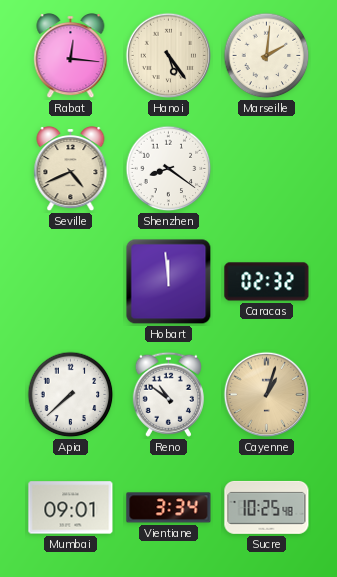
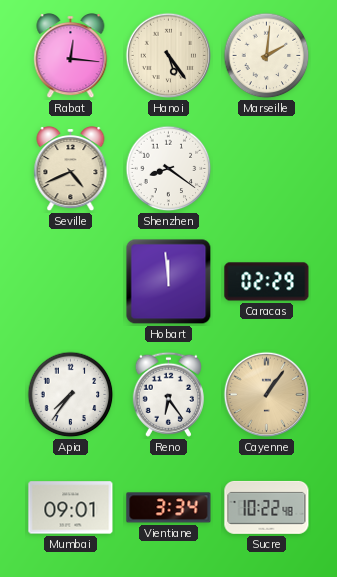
Caracas: 02:32 -> 02:29 (267, 282)
Apia: 7:38 -> 7:36 (71, 395)
Reno: 10:51 -> 6:24 (168, 394)
Cayenne: 1:03 -> 1:06 (267, 395)
Sucre: 10:25 -> 10:22 (267, 507)
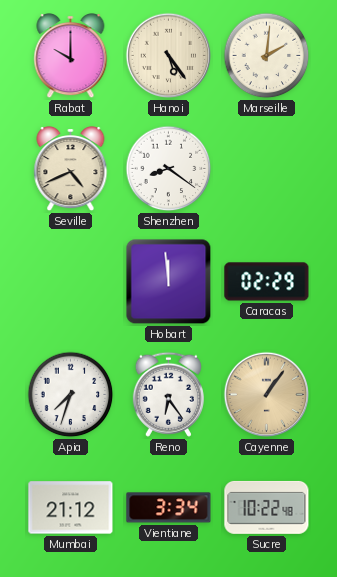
Rabat: 12:16 -> 10:00 (71, 57)
Apia: 7:36 -> 7:33 (71, 395)
Mumbai: 09:01 -> 21:12 (71, 508)
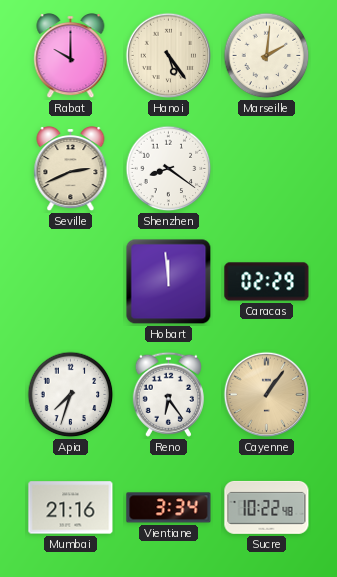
Seville: 4:41 -> 2:41 (71, 170)
Mumbai: 21:12 -> 21:16 (71, 508)
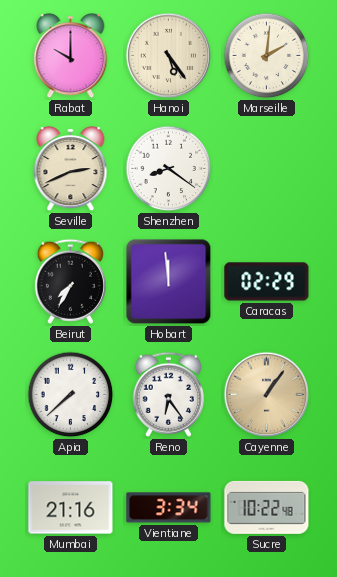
Beirut: none -> 7:35 (70, 281)
Apia: 7:33 -> 7:38 (71, 395)
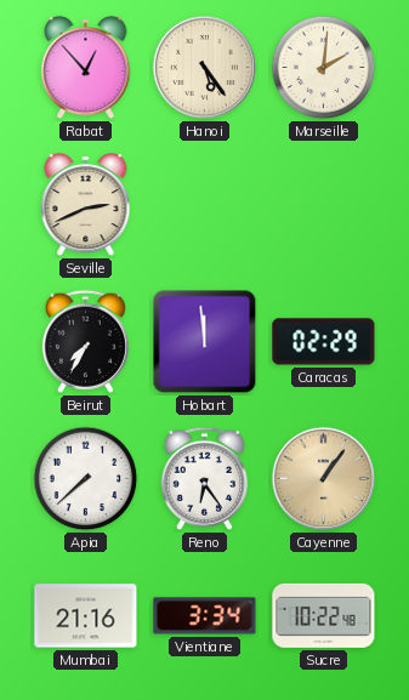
Rabat: 10:00 -> 12:53 (86, 69)
Shenzhen: 8:21 -> none (169, 169)
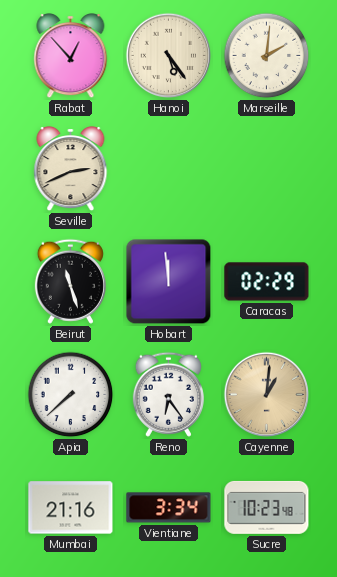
Beirut: 7:35 -> 11:27 (70, 281)
Cayenne: 1:06 -> 1:01 (267, 395)
Sucre: 10:22 -> 10:23 (267, 507)
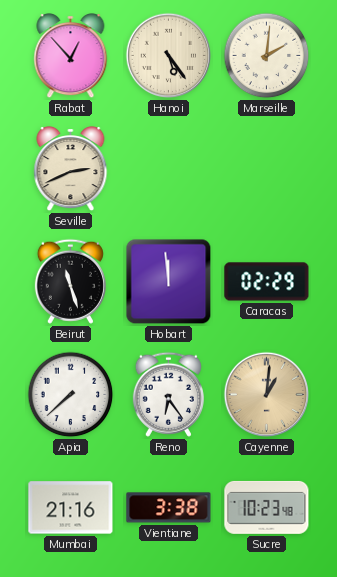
Vientiane: 3:34 -> 3:38 (169, 508)
